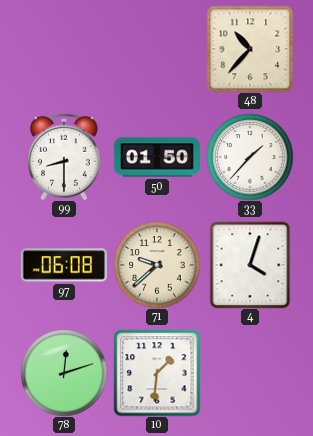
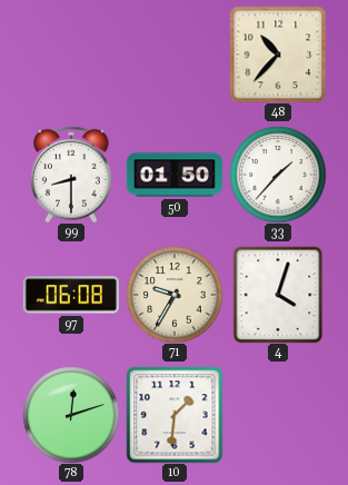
71: 9:38 -> 9:35 (175, 295)
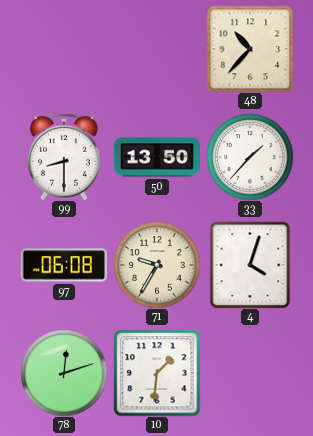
50: 01:50 -> 13:50 (156, 157)
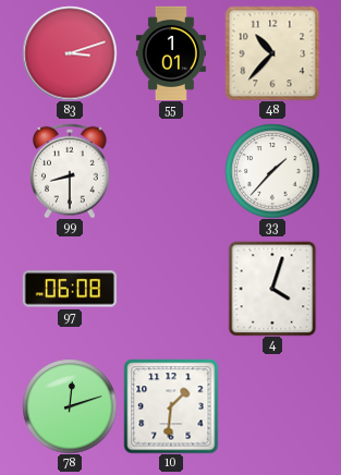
83: none -> 3:12 (70, 53)
55: none -> 1:01 (171, 52)
50: 13:50 -> none (156, 157)
71: 9:35 -> none (157, 265)
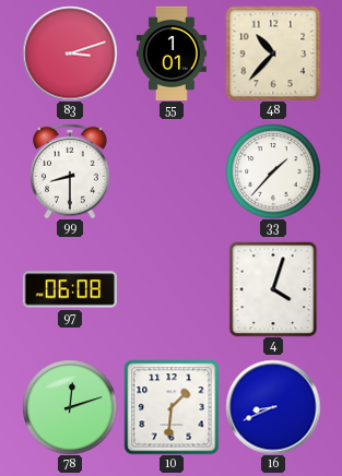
16: none -> 8:41 (273, 407)
